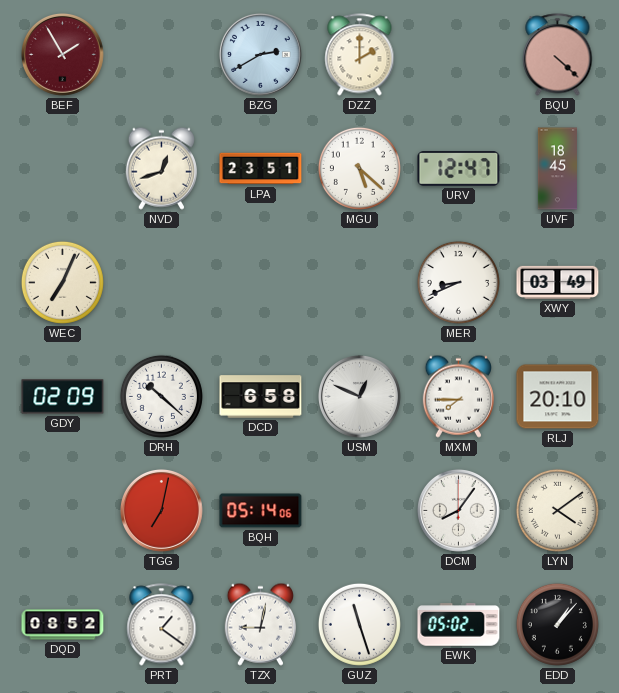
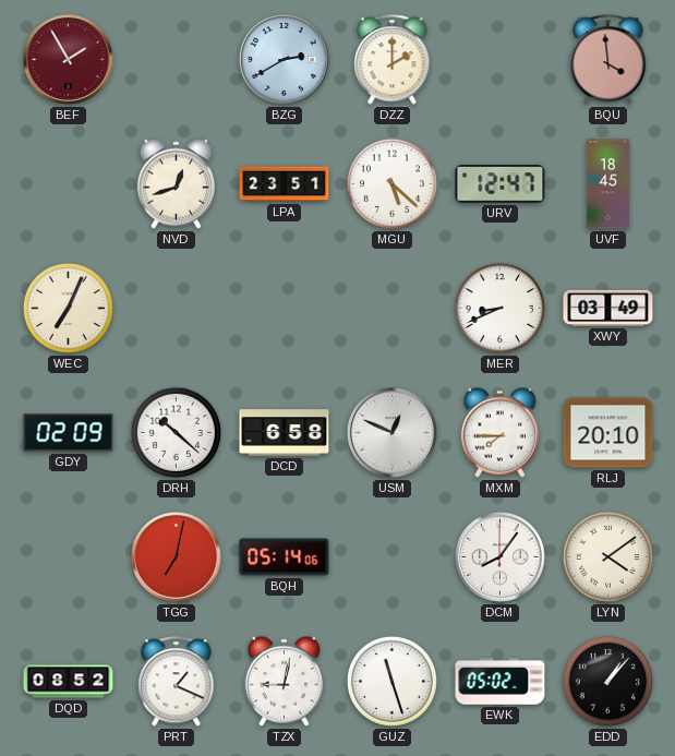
BQU: 4:22 -> 3:59 (608, 60)
PRT: 1:21 -> 1:19 (177, 682)
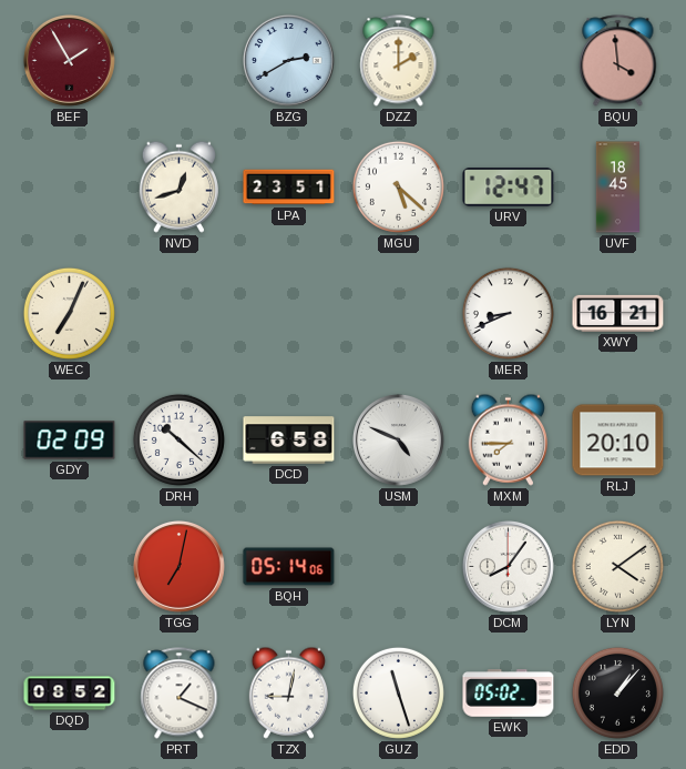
XWY: 03:49 -> 16:21 (618, 313)
USM: 12:49 -> 4:49 (399, 441)
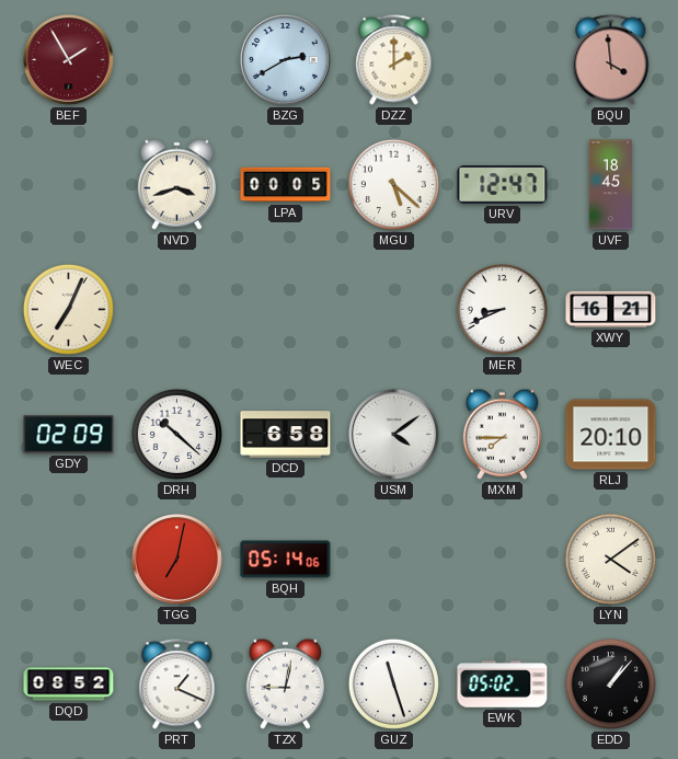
NVD: 12:42 -> 3:42 (176, 184)
LPA: 23:51 -> 00:05 (286, 185)
USM: 4:49 -> 4:09 (394, 435)
DCM: 8:06 -> none (509, 567)
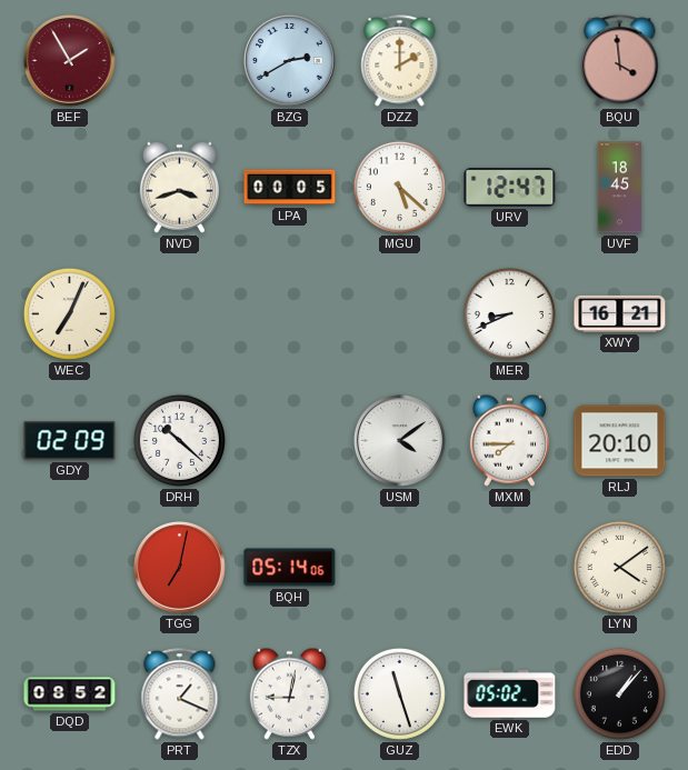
DCD: 6:58 -> none (286, 435)
